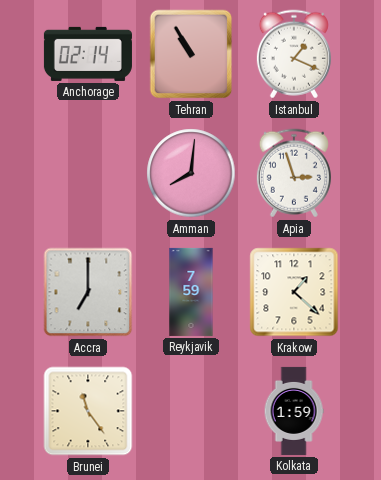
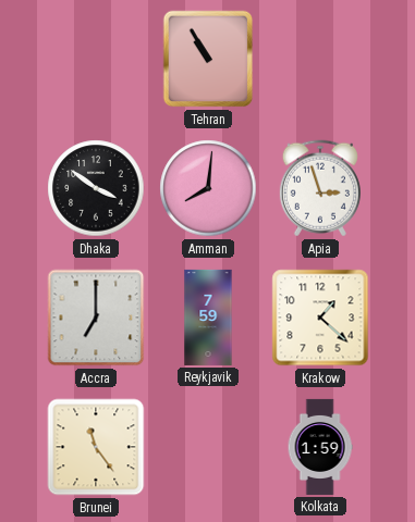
Anchorage: 02:14 -> none (88, 54)
Istanbul: 1:19 -> none (294, 54)
Dhaka: none -> 3:51 (96, 188)
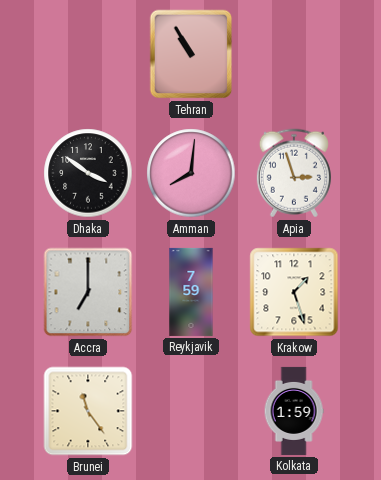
Krakow: 1:22 -> 1:27 (294, 292)
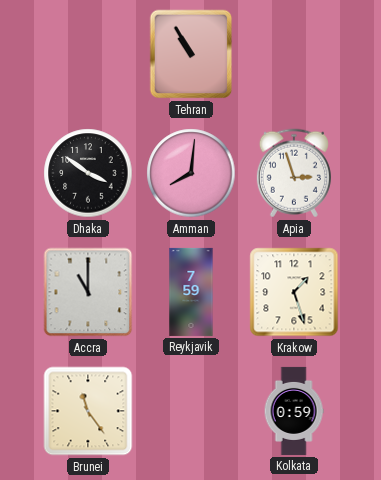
Accra: 7:00 -> 11:00 (88, 292)
Kolkata: 1:59 -> 0:59 (294, 411)
